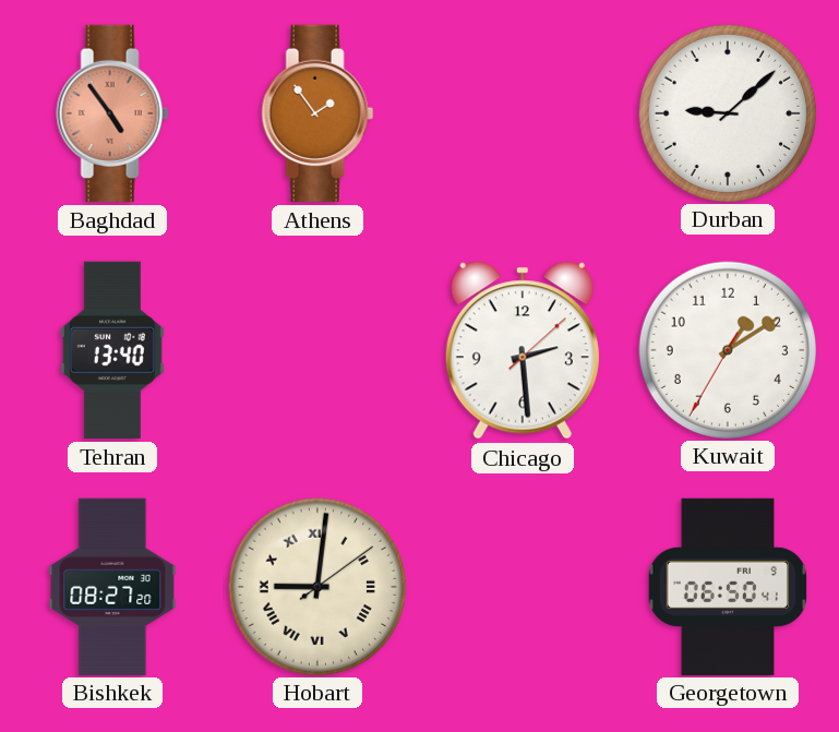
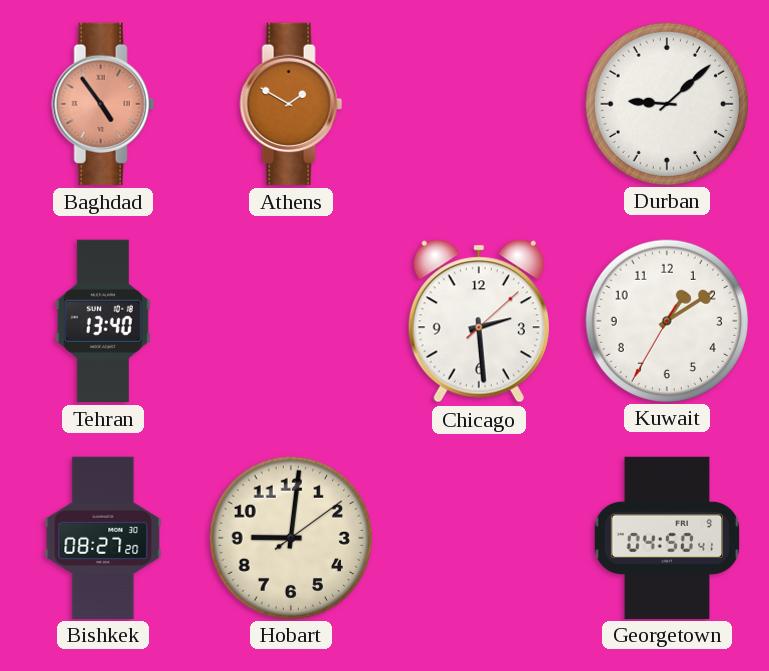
Athens: 1:54 -> 1:50 (291, 104)
Hobart numerals: Roman -> Arabic (290, 537)
Georgetown: 06:50 -> 04:50 (667, 537)
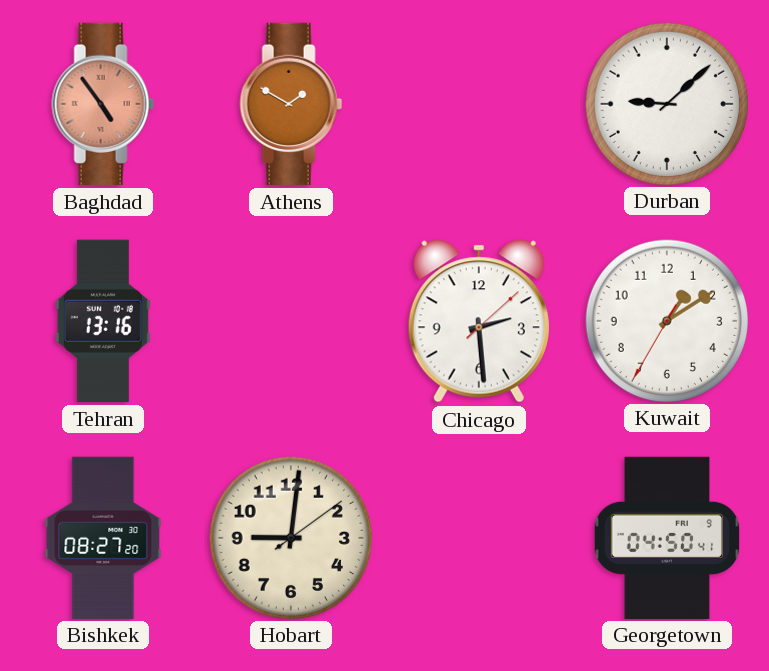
Tehran: 13:40 -> 13:16 (103, 321)
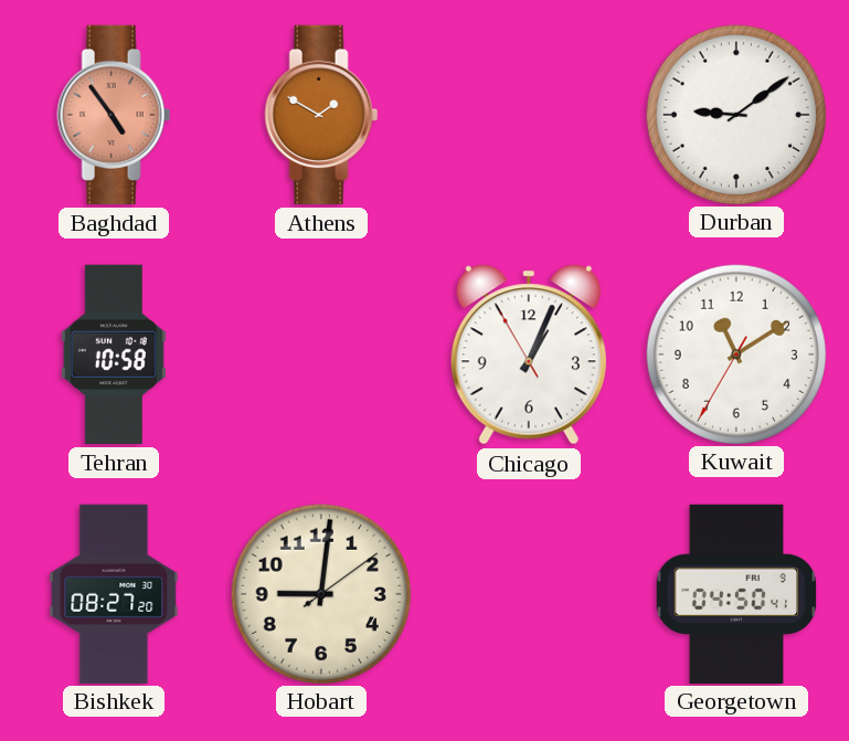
Durban: 9:08 -> 9:09 (735, 114)
Tehran: 13:16 -> 10:58 (114, 354)
Chicago: 2:29 -> 1:03 (529, 354)
Kuwait: 1:09 -> 11:09 (735, 353)
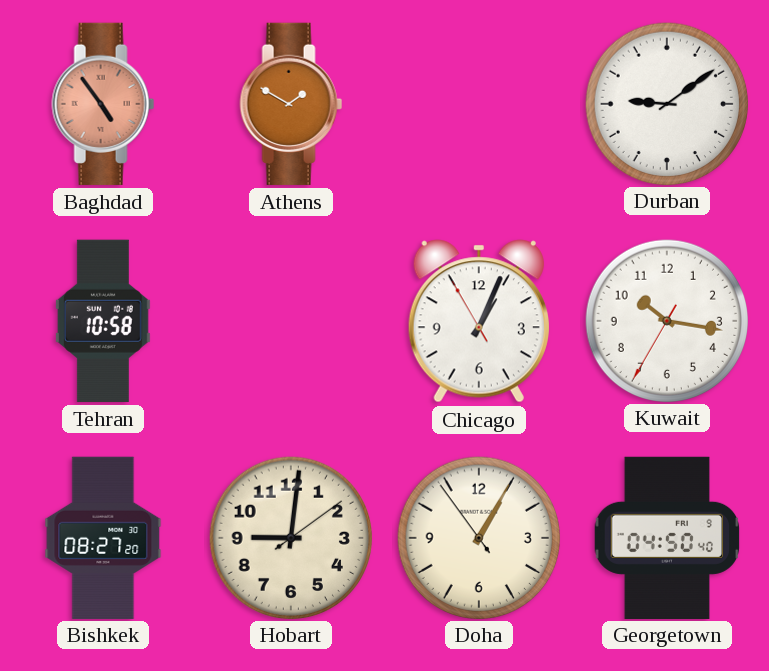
Kuwait: 11:09 -> 10:16 (666, 320)
Doha: none -> 1:04 (478, 537)
Georgetown: 04:50:41 -> 04:50:40 (667, 537)
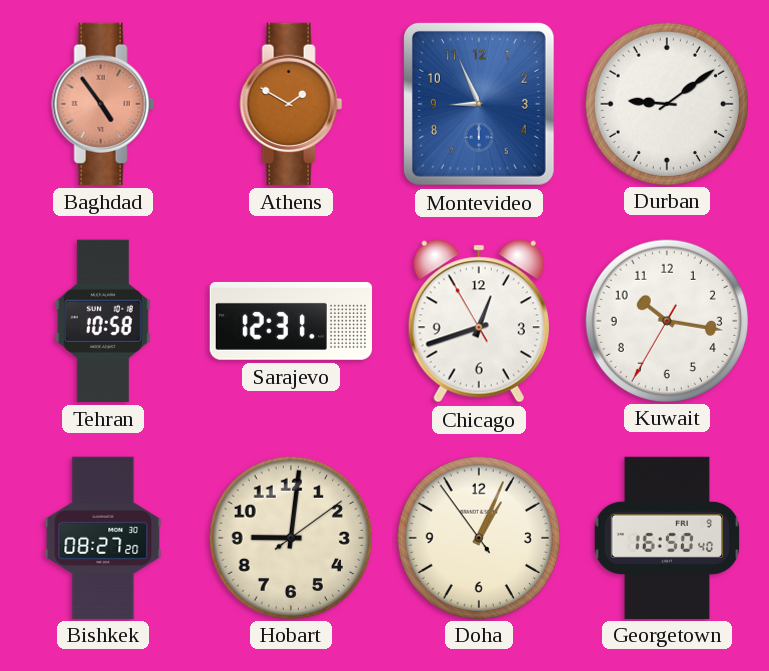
Montevideo: none -> 8:56 (479, 104)
Sarajevo: none -> 12:31 (290, 321)
Chicago: 1:03 -> 12:41 (479, 321)
Doha: 1:04 -> 1:03 (478, 537)
Georgetown: 04:50 -> 16:50 (667, 537)
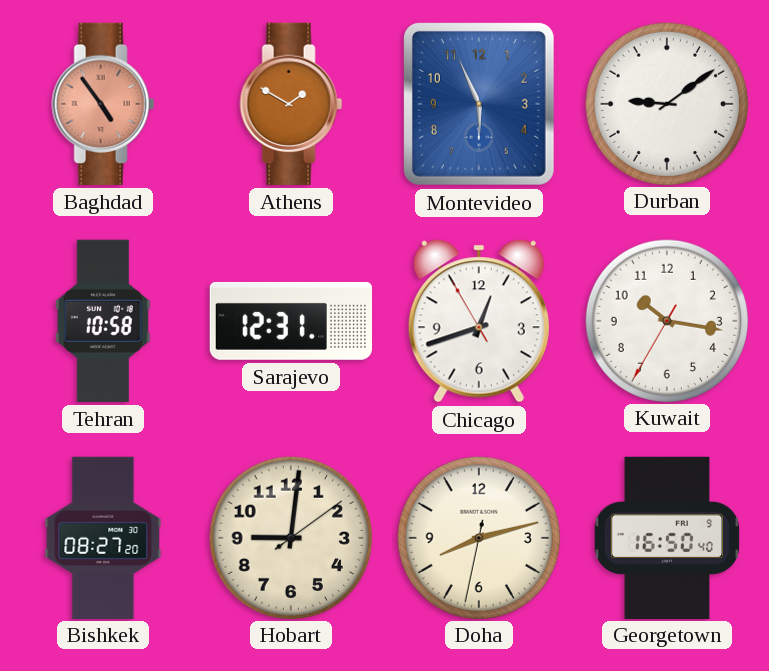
Montevideo: 8:56 -> 5:56 (479, 104)
Doha: 1:03 -> 8:12 (478, 537)
